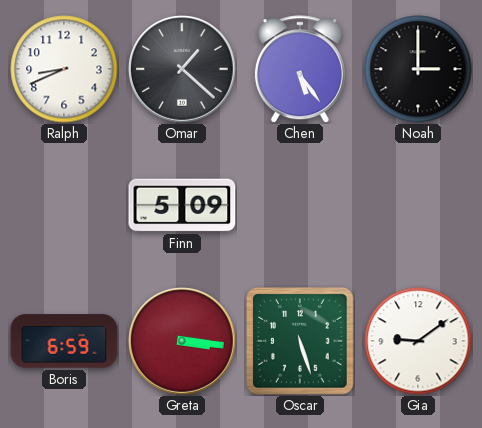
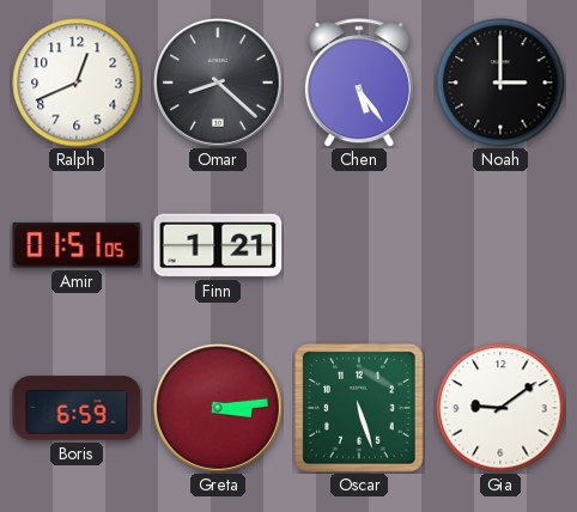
Ralph: 8:41 -> 12:41 (77, 83)
Omar: 1:22 -> 8:22 (219, 84)
Amir: none -> 01:51 (77, 245)
Finn: 5:09 -> 1:21 (218, 245)
Greta: 3:16 -> 3:14 (219, 409)
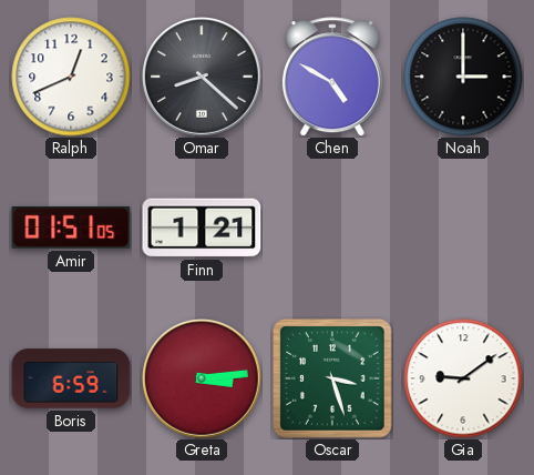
Chen: 5:24 -> 4:50 (332, 77)
Oscar: 5:27 -> 3:27 (332, 378)
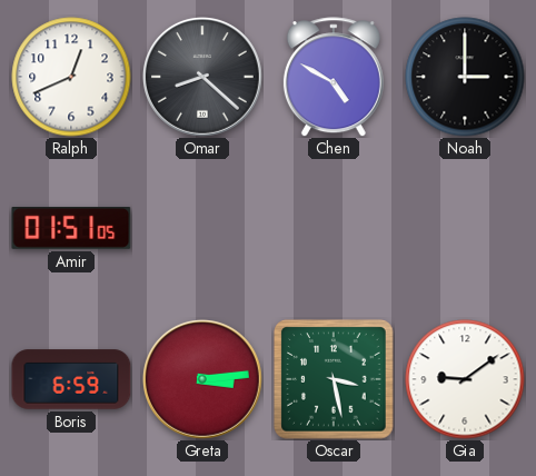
Finn: 1:21 -> none (202, 228)
Oscar: 3:27 -> 3:28 (334, 379)
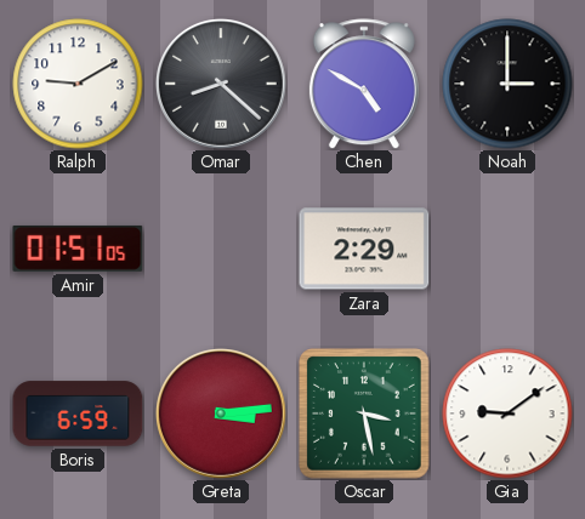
Ralph: 12:41 -> 9:10 (78, 84)
Zara: none -> 2:29 (364, 249)
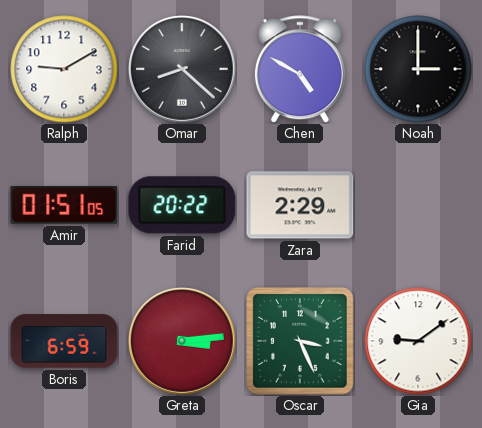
Farid: none -> 20:22 (182, 205)
Oscar: 3:28 -> 3:26 (300, 341)
